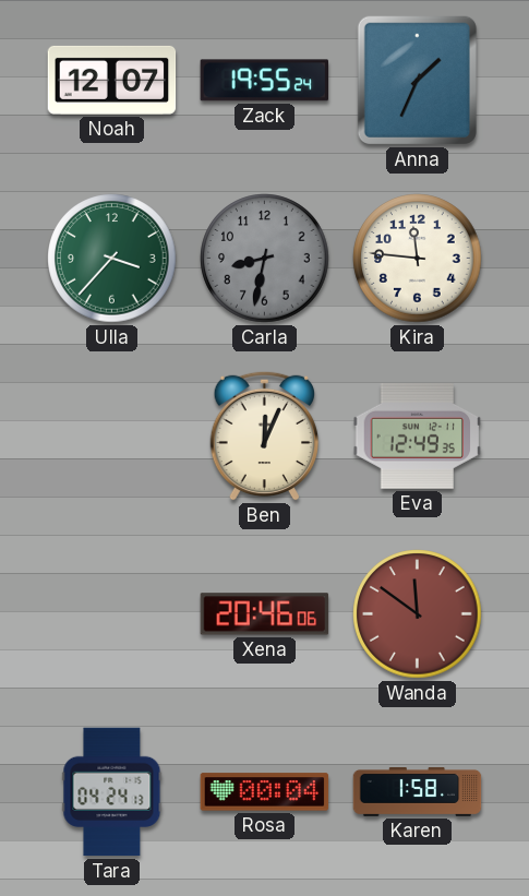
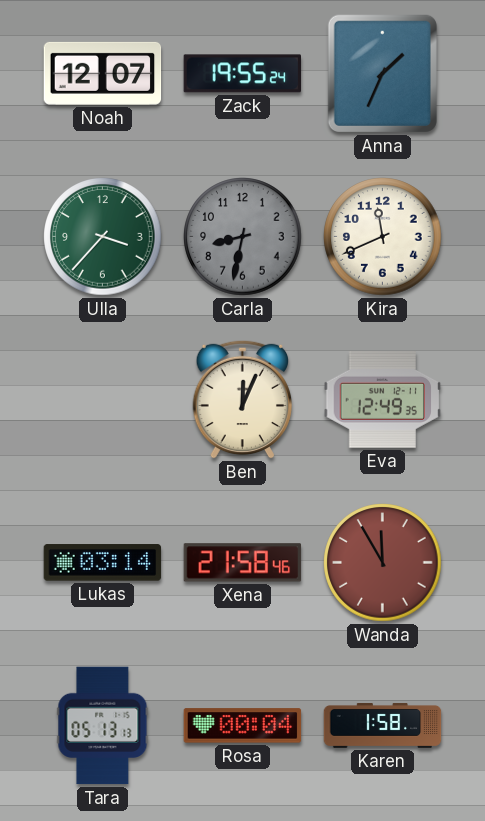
Kira: 11:46 -> 11:41 (383, 237)
Lukas: none -> 03:14 (103, 563)
Xena: 20:46 -> 21:58 (243, 563)
Wanda: 11:51 -> 11:55 (383, 563)
Tara: 04:24 -> 05:13 (103, 726)
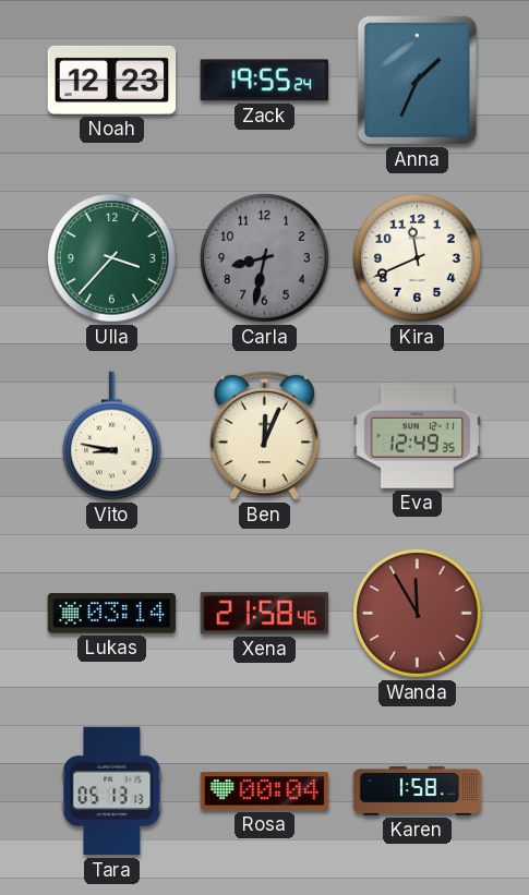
Noah: 12:07 -> 12:23 (112, 80)
Vito: none -> 8:47 (112, 436)
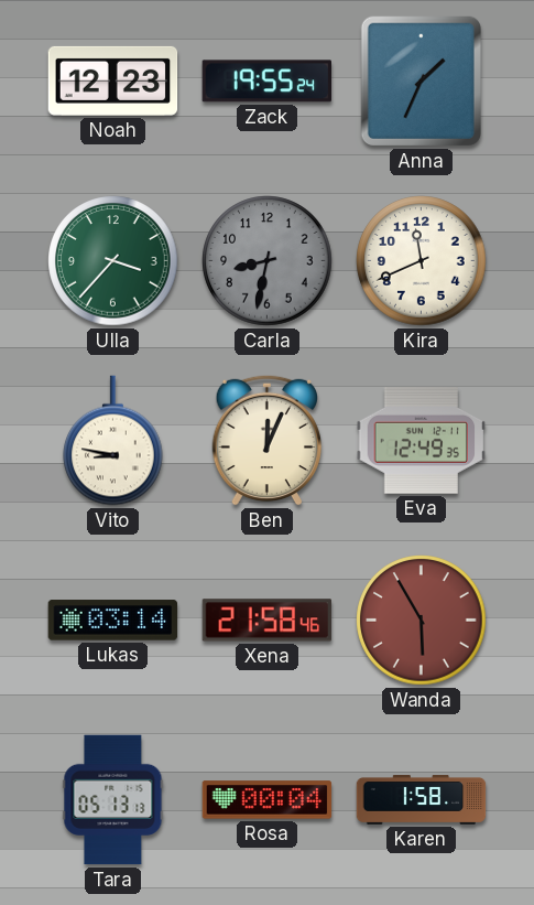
Wanda: 11:55 -> 5:55 (422, 621)
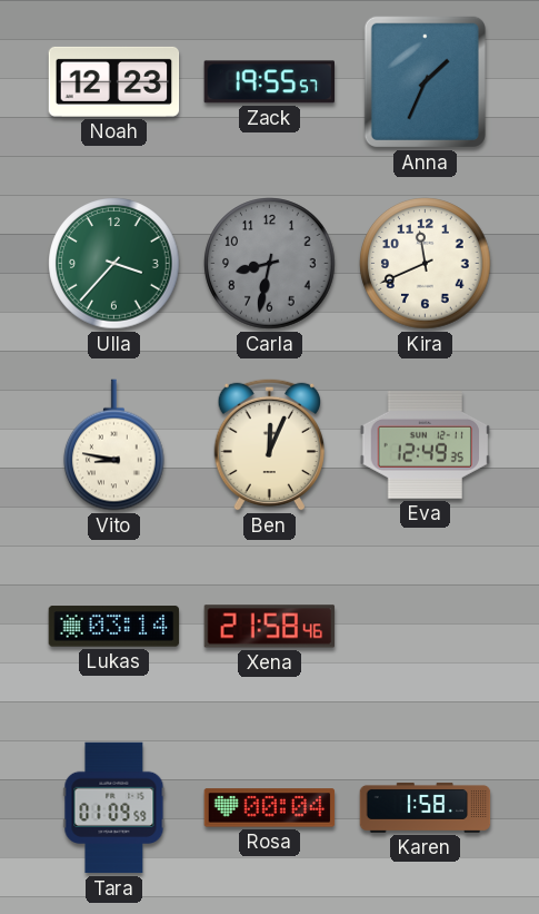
Zack: 19:55:24 -> 19:55:57 (270, 82)
Wanda: 5:55 -> none (422, 621)
Tara: 05:13 -> 01:09 (114, 808)
